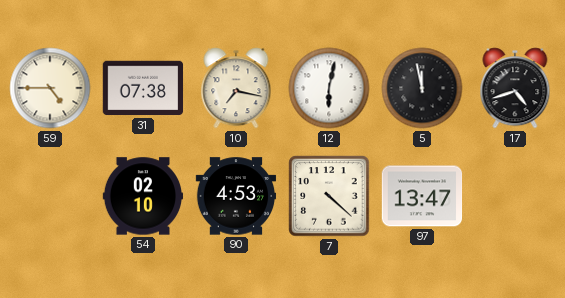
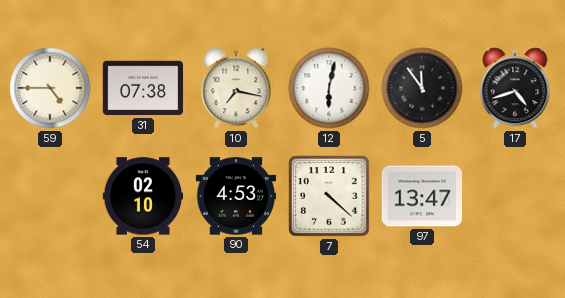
5: 11:58 -> 11:54 (422, 88)
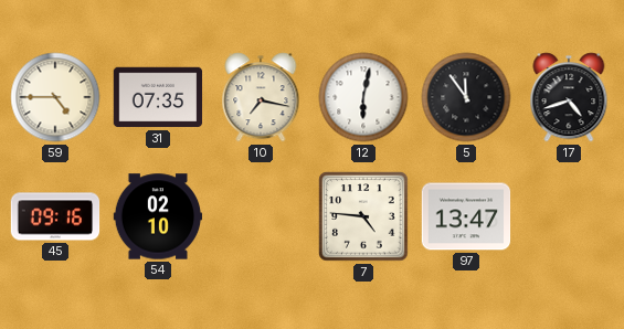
31: 07:38 -> 07:35 (158, 97)
45: none -> 09:16 (55, 216)
90: 4:53 -> none (236, 196)
7: 4:22 -> 4:46 (363, 216)
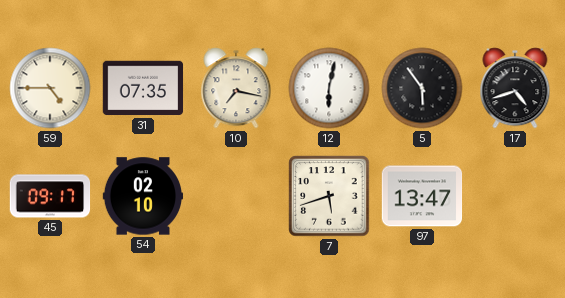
5: 11:54 -> 5:54 (422, 88)
45: 09:16 -> 09:17 (50, 196)
7: 4:46 -> 5:42 (329, 196)
